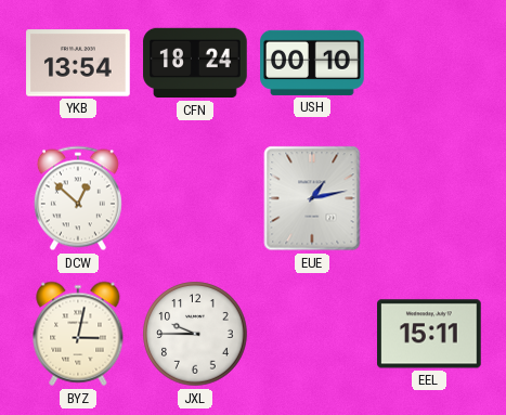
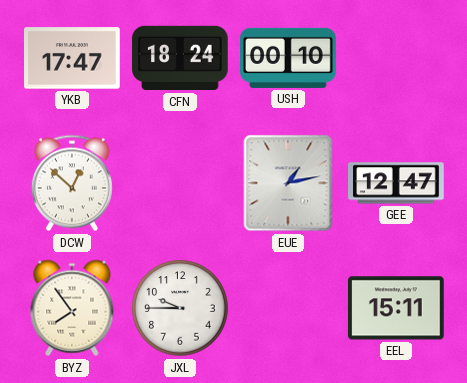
YKB: 13:54 -> 17:47 (72, 58)
GEE: none -> 12:47 (396, 183)
BYZ: 3:02 -> 7:54 (72, 308)
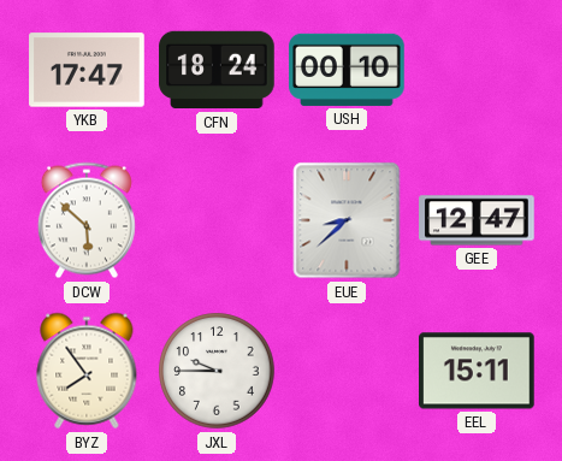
DCW: 12:52 -> 5:52 (87, 220)
EUE: 1:13 -> 8:38 (347, 220)
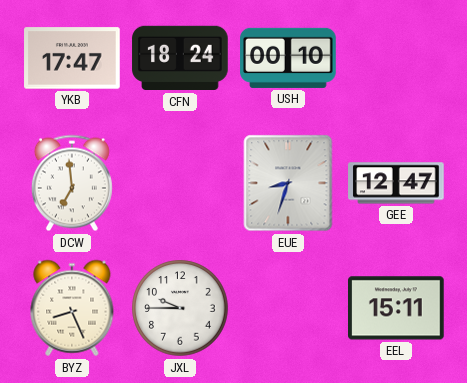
DCW: 5:52 -> 6:59 (72, 183)
EUE: 8:38 -> 8:33 (288, 183)
BYZ: 7:54 -> 8:26 (72, 308)
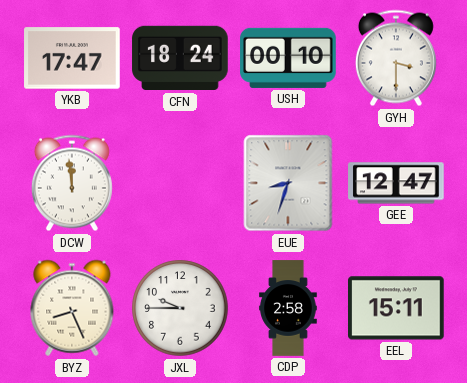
GYH: none -> 3:30 (396, 58)
DCW: 6:59 -> 11:59 (72, 183)
CDP: none -> 2:58 (288, 308)
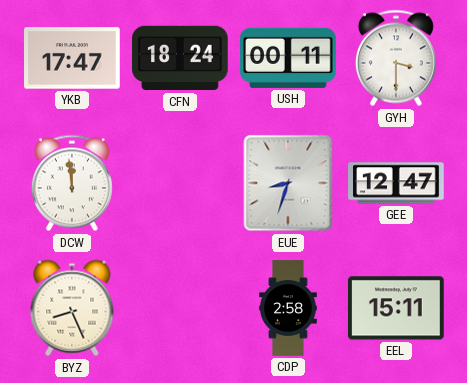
USH: 00:10 -> 00:11 (288, 58)
JXL: 9:45 -> none (180, 308)
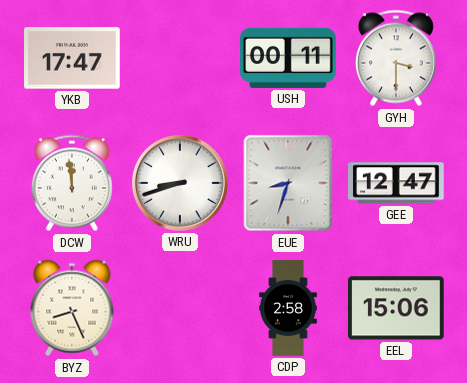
CFN: 18:24 -> none (180, 58)
WRU: none -> 8:42 (180, 183)
EEL: 15:11 -> 15:06 (397, 308)
